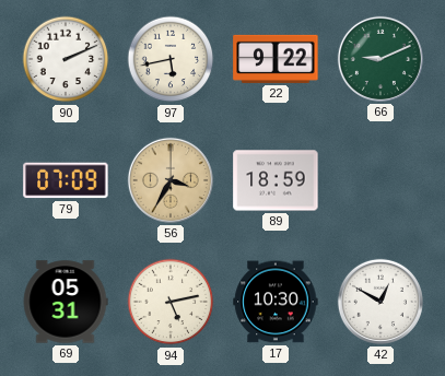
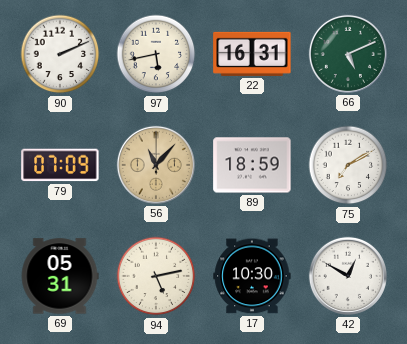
22: 9:22 -> 16:31 (252, 54)
66: 9:11 -> 5:11 (348, 54)
56: 3:35 -> 11:07 (156, 165)
75: none -> 7:10 (348, 165)
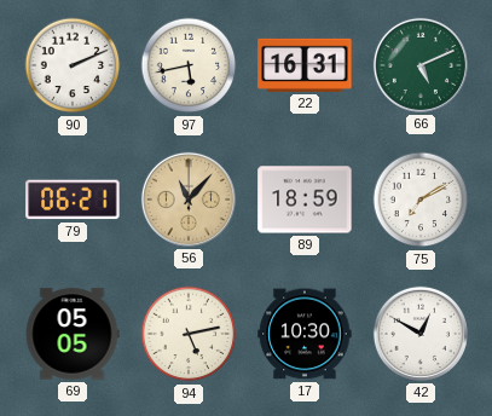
79: 07:09 -> 06:21 (73, 200)
69: 05:31 -> 05:05 (73, 334)
